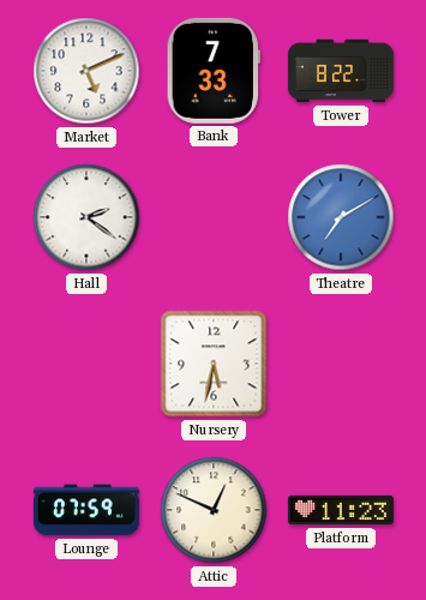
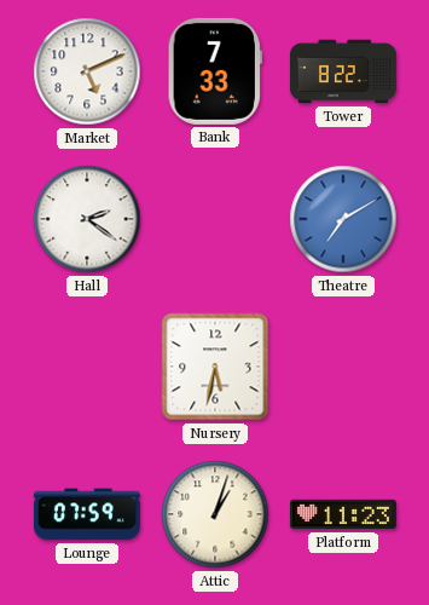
Attic: 12:49 -> 1:03 (215, 514)
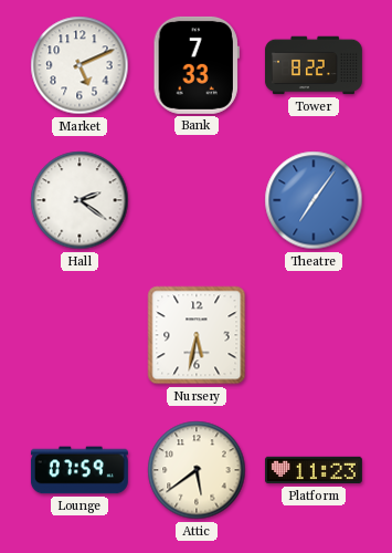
Theatre: 7:10 -> 7:06 (314, 200)
Attic: 1:03 -> 5:39 (197, 470)
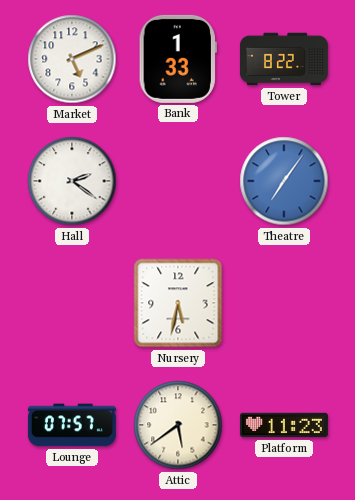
Bank: 7:33 -> 1:33 (178, 59)
Lounge: 07:59 -> 07:57 (72, 425)
